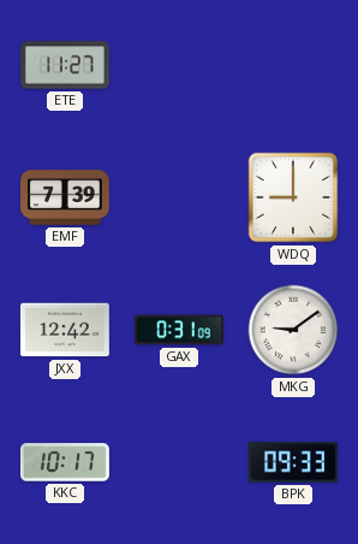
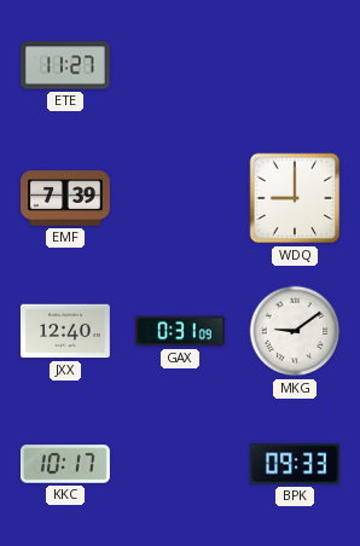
JXX: 12:42 -> 12:40 (65, 331)
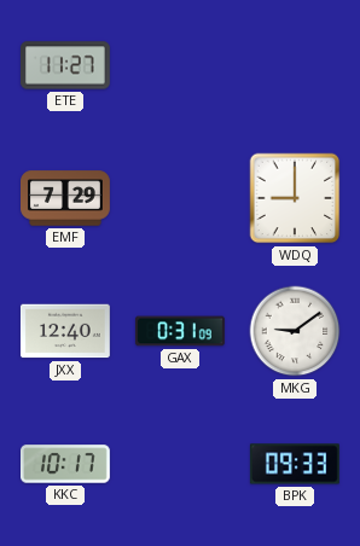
EMF: 7:39 -> 7:29 (66, 198)
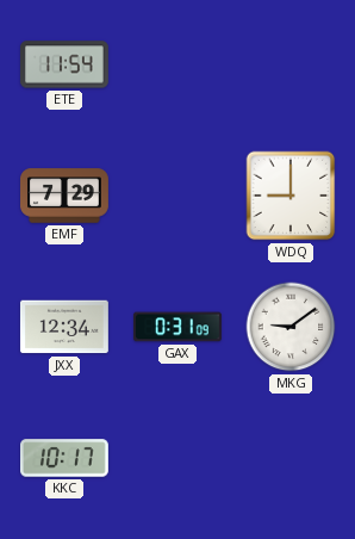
ETE: 11:27 -> 11:54 (66, 64)
JXX: 12:40 -> 12:34 (64, 327)
BPK: 09:33 -> none (295, 464)
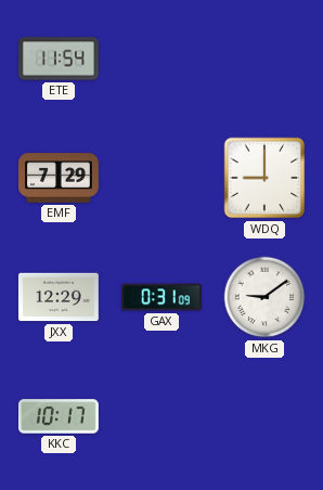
JXX: 12:34 -> 12:29 (59, 297)
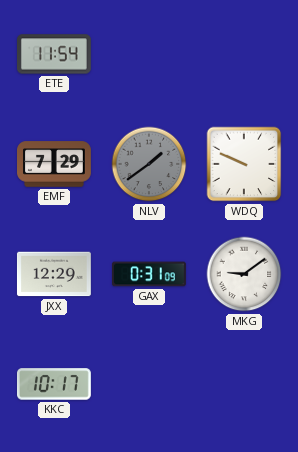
NLV: none -> 1:39 (149, 164)
WDQ: 9:00 -> 9:49 (244, 164)
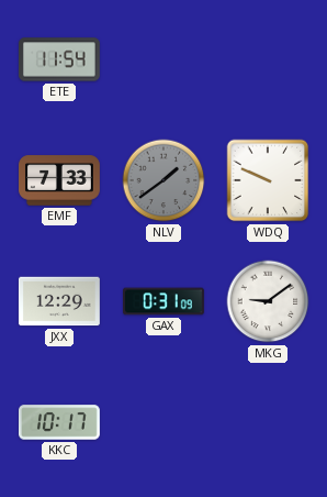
EMF: 7:29 -> 7:33 (60, 180)
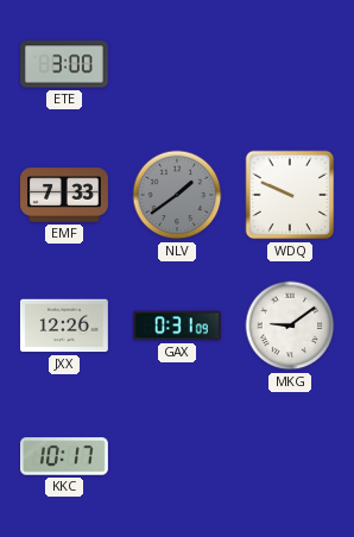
ETE: 11:54 -> 3:00 (65, 64)
JXX: 12:29 -> 12:26 (64, 326)
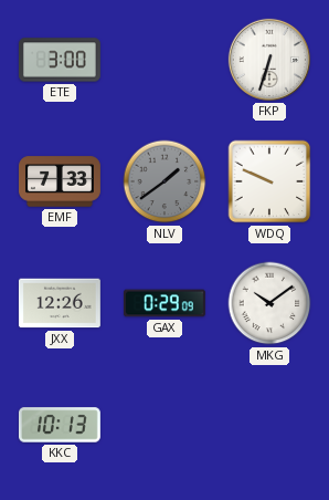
FKP: none -> 6:33 (269, 60)
GAX: 0:31 -> 0:29 (166, 303)
MKG: 9:09 -> 10:09 (269, 303)
KKC: 10:17 -> 10:13 (61, 425)
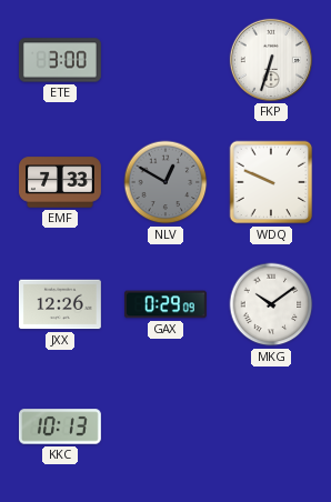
NLV: 1:39 -> 12:50 (165, 182)
